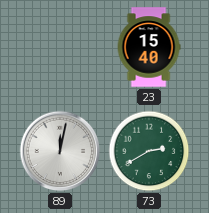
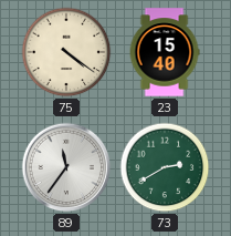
75: none -> 4:21 (66, 52)
89: 12:02 -> 11:36 (66, 167)
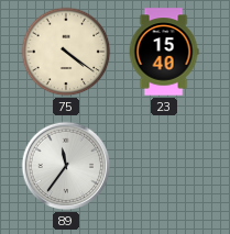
73: 2:40 -> none (165, 167)
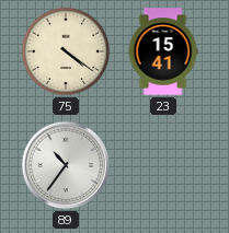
23: 15:40 -> 15:41 (163, 51)
89: 11:36 -> 10:36 (66, 165)
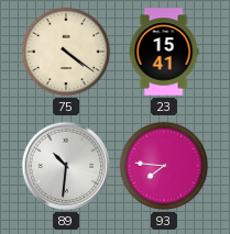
89: 10:36 -> 10:31 (66, 166)
93: none -> 7:46 (164, 166)
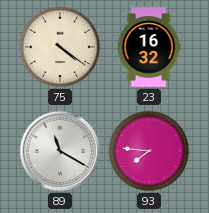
23: 15:41 -> 16:32 (149, 47)
89: 10:31 -> 11:20 (60, 151)
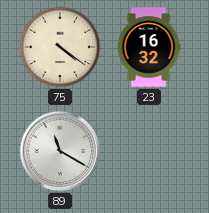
93: 7:46 -> none (149, 151)
